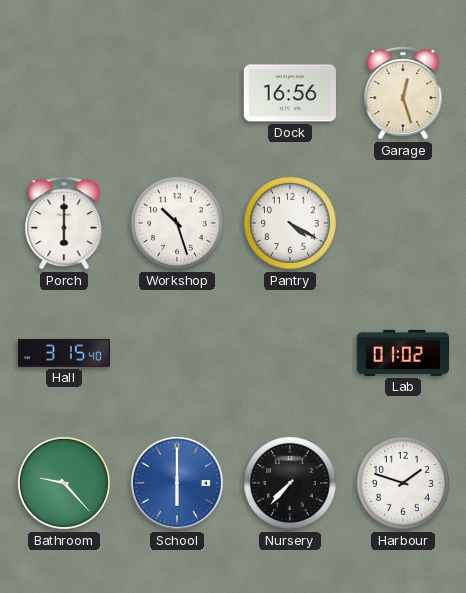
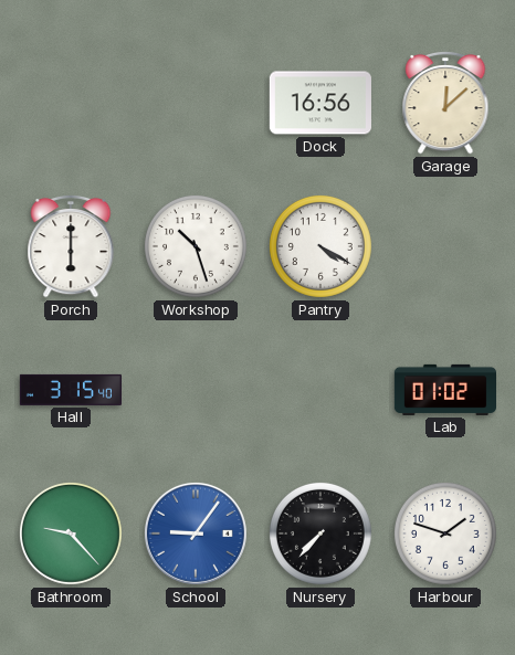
Garage: 12:27 -> 12:08 (445, 103)
School: 6:00 -> 9:06 (196, 533)
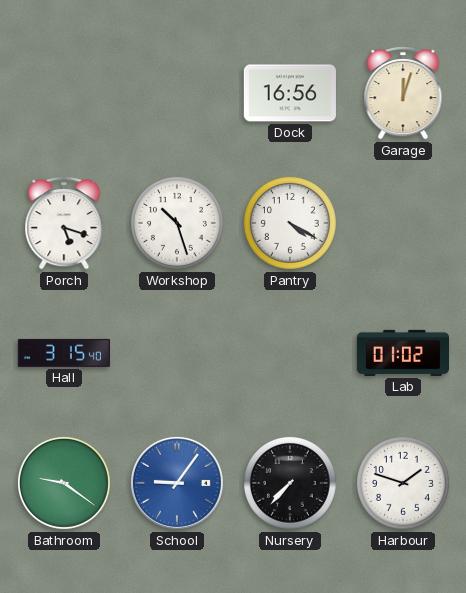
Garage: 12:08 -> 12:03 (403, 93)
Porch: 6:00 -> 5:18 (64, 223)
Bathroom: 9:23 -> 9:21 (64, 483)
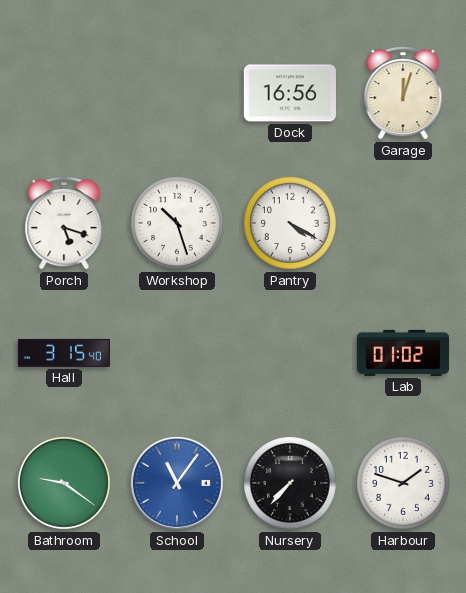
School: 9:06 -> 11:06 (177, 483)
